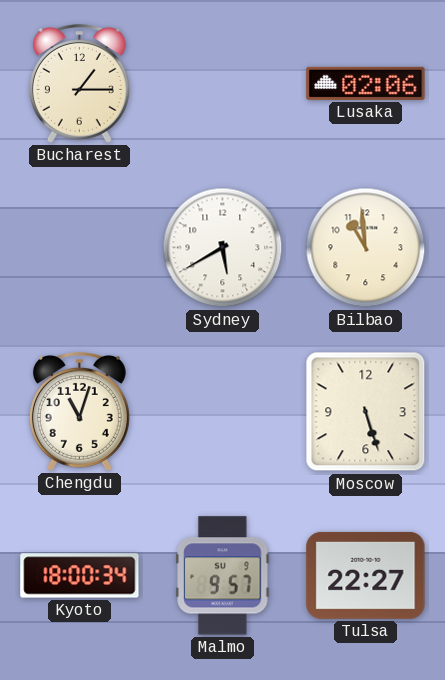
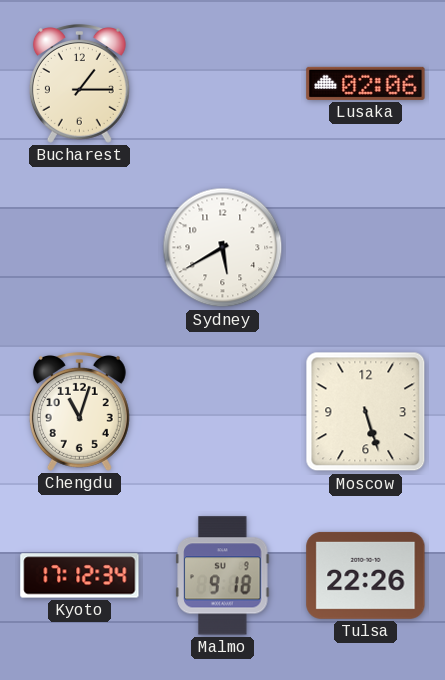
Bilbao: 10:59 -> none (366, 248)
Kyoto: 18:00 -> 17:12 (80, 576)
Malmo: 9:57 -> 9:18 (223, 576)
Tulsa: 22:27 -> 22:26 (366, 575)
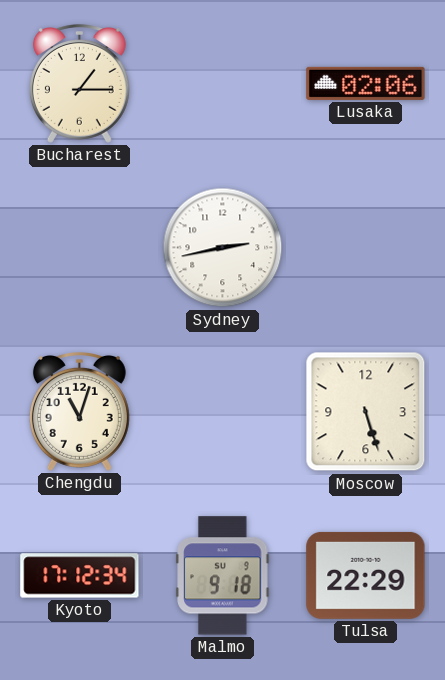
Sydney: 5:40 -> 2:43 (223, 248)
Tulsa: 22:26 -> 22:29 (366, 575)
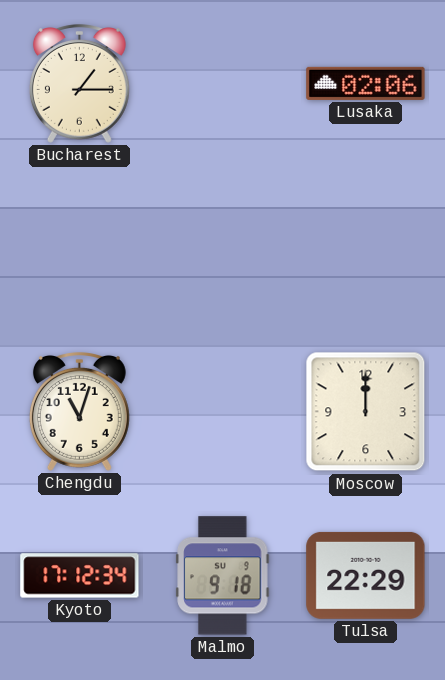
Sydney: 2:43 -> none (223, 248)
Moscow: 5:27 -> 12:00 (366, 412)
